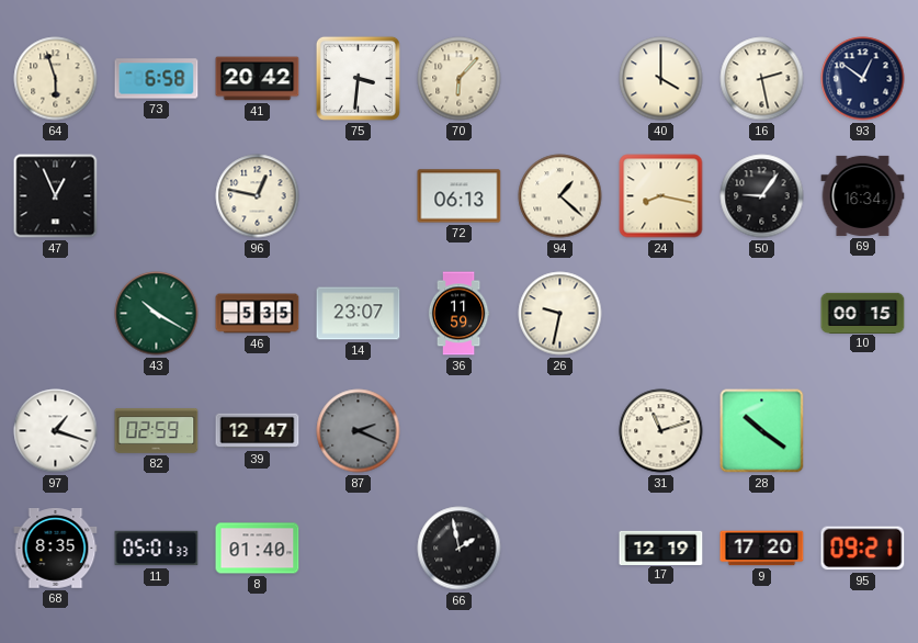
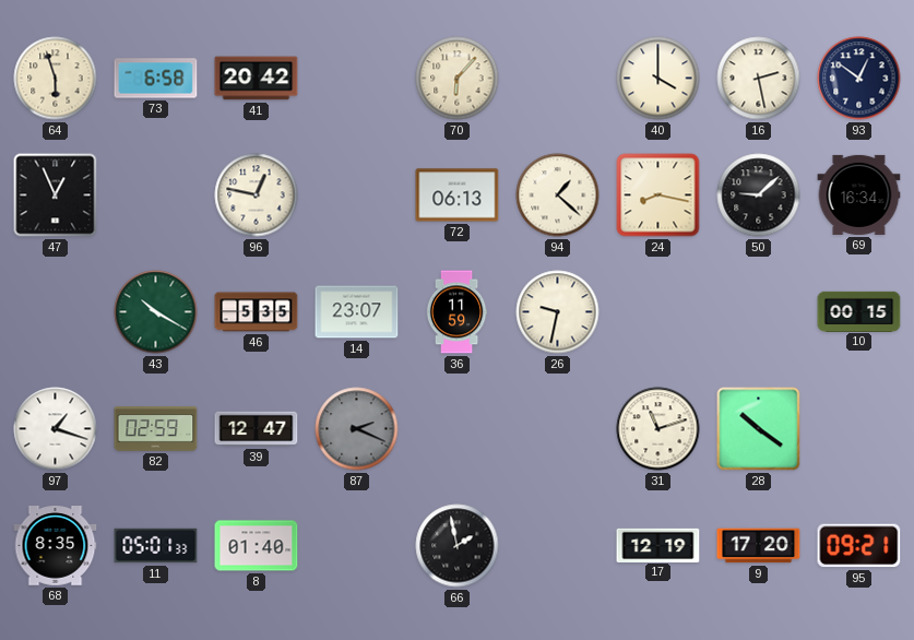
75: 3:31 -> none (358, 78)
50: 9:06 -> 9:08 (759, 195)
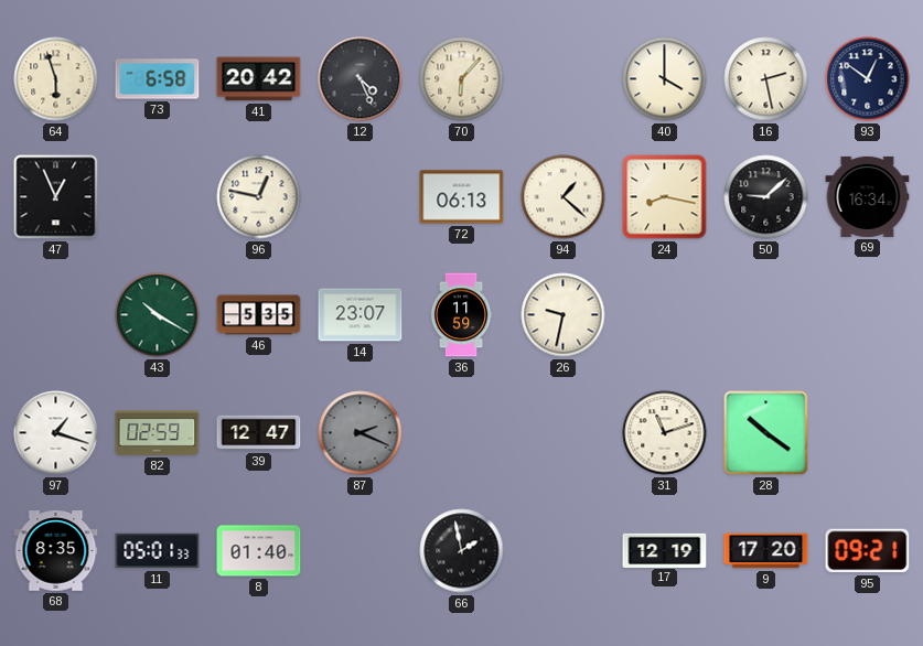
12: none -> 4:26 (361, 79)
10: 00:15 -> none (859, 311)
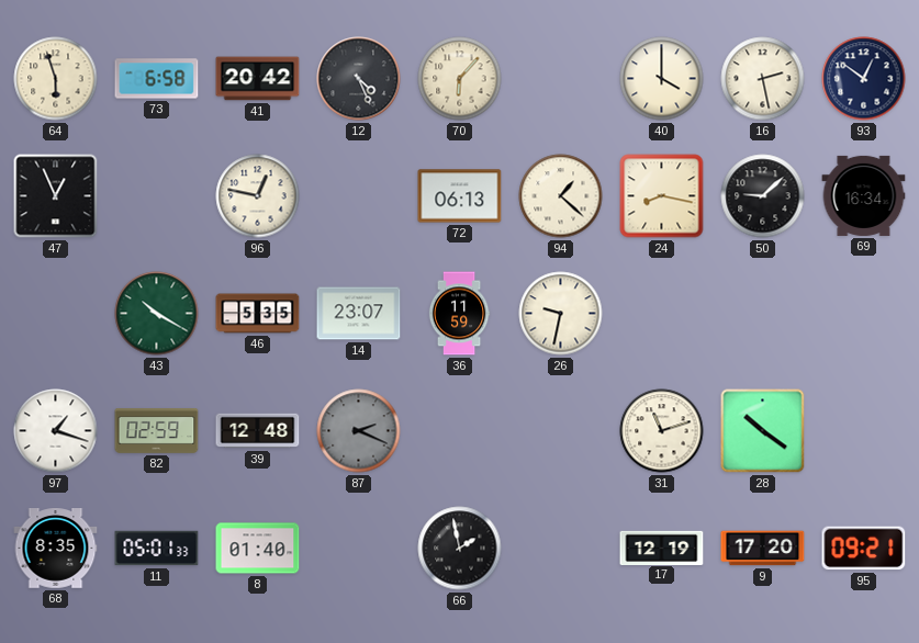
39: 12:47 -> 12:48 (258, 431)
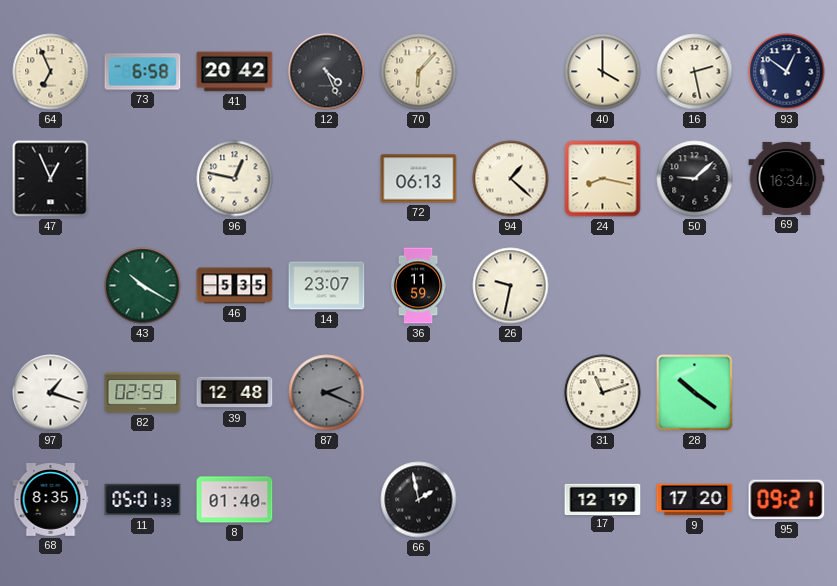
64: 5:57 -> 6:56 (51, 72)
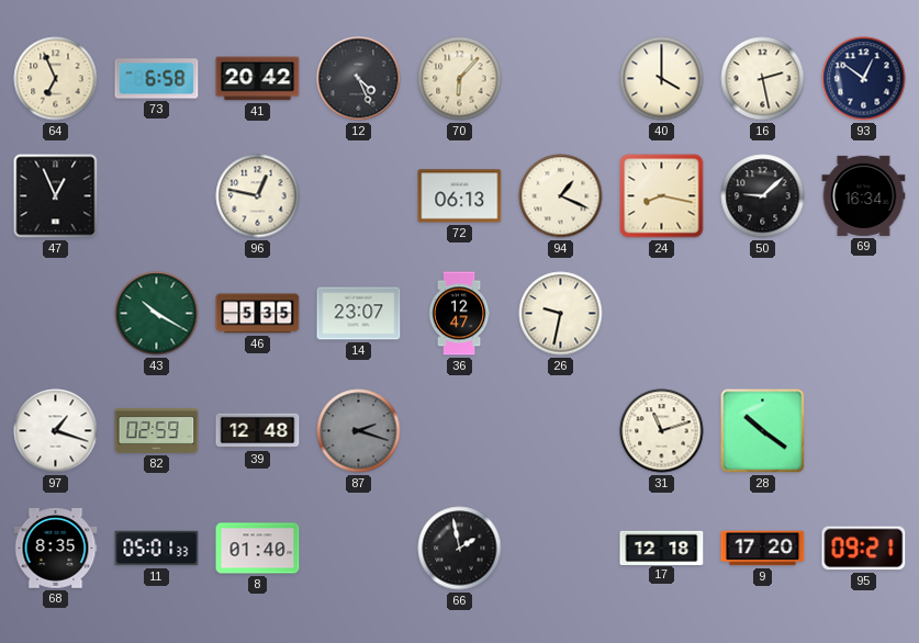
94: 1:22 -> 1:19 (561, 196)
36: 11:59 -> 12:47 (459, 314)
87: 2:19 -> 2:18 (359, 431)
17: 12:19 -> 12:18 (662, 548)
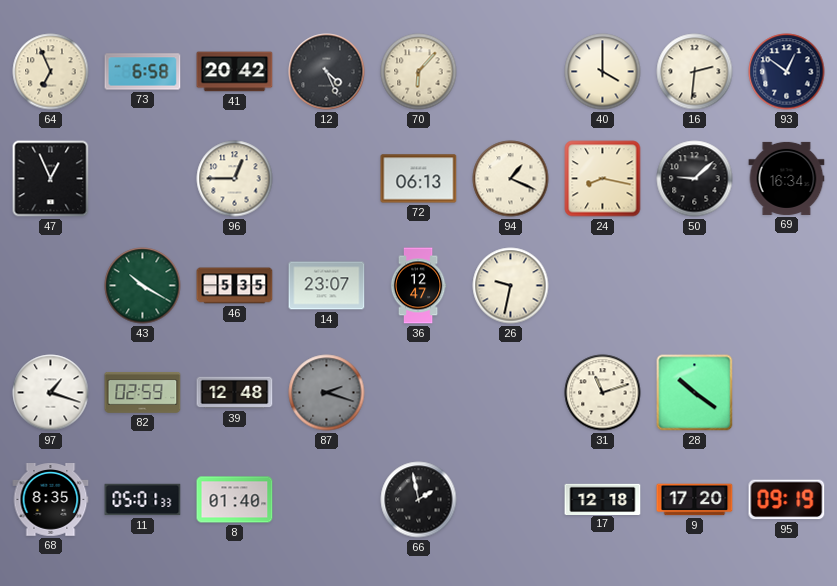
16: 2:28 -> 2:31 (695, 72)
96: 12:47 -> 12:45 (235, 179)
95: 09:21 -> 09:19 (787, 500)
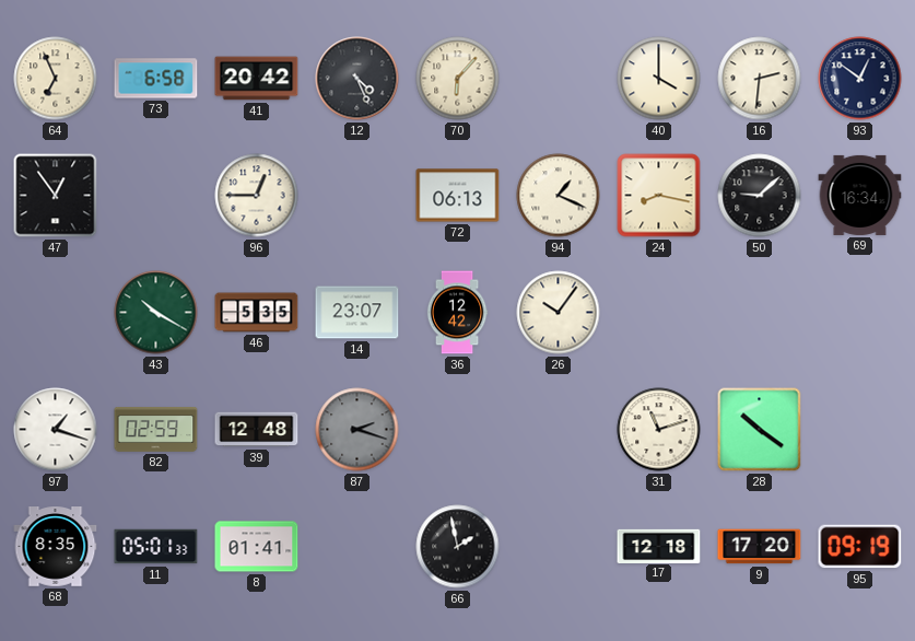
47: 12:56 -> 12:54 (56, 196)
36: 12:47 -> 12:42 (457, 313)
26: 9:32 -> 10:06 (559, 313)
8: 01:40 -> 01:41 (257, 547)
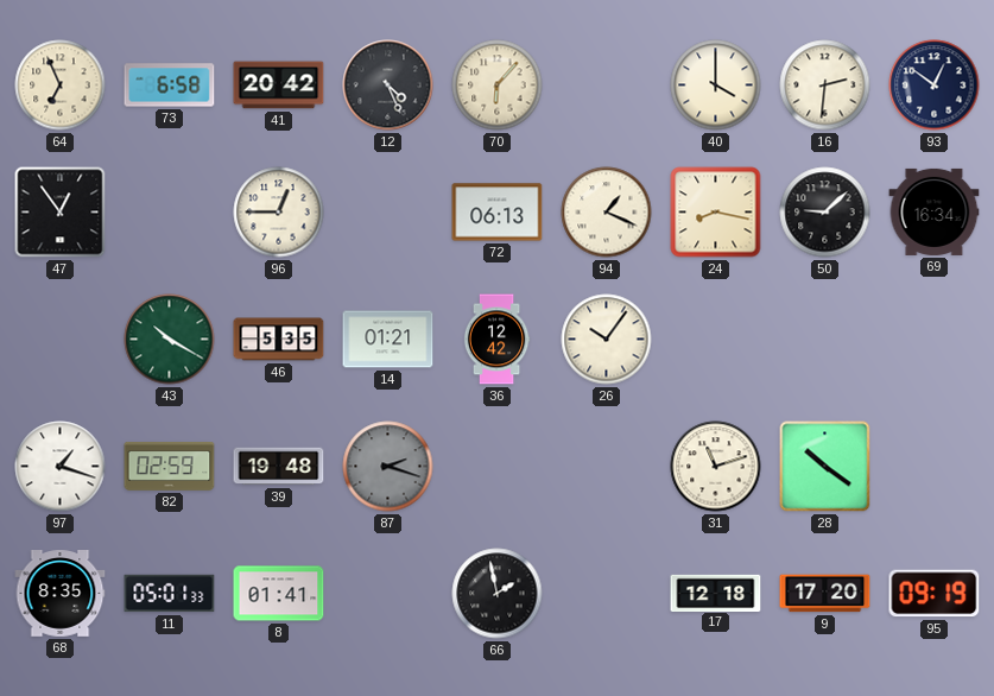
14: 23:07 -> 01:21 (388, 340)
39: 12:48 -> 19:48 (279, 467)
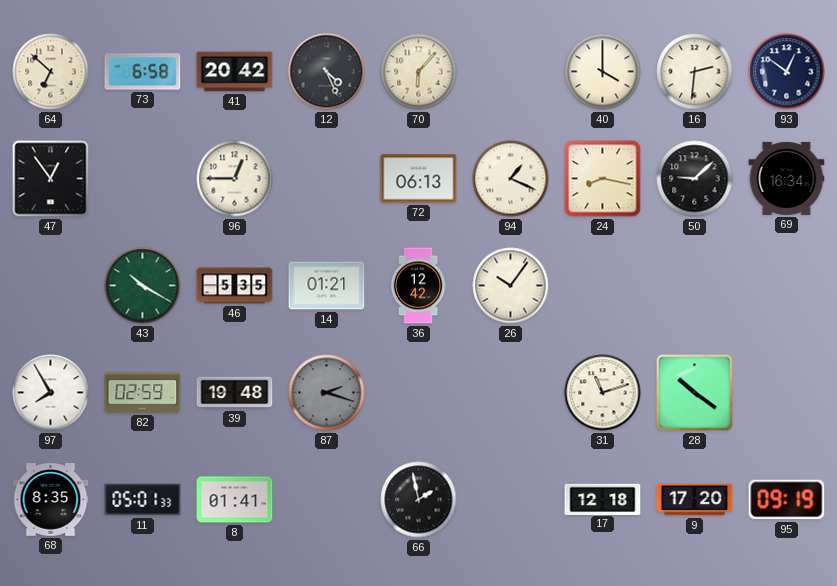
64: 6:56 -> 6:52 (51, 72)
97: 1:18 -> 7:55 (51, 393)
